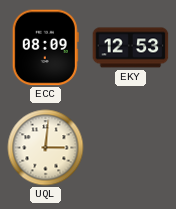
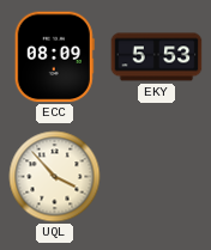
EKY: 12:53 -> 5:53 (157, 57)
UQL: 3:01 -> 3:53 (55, 177)
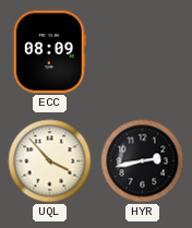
EKY: 5:53 -> none (157, 57)
HYR: none -> 2:43 (143, 161)
